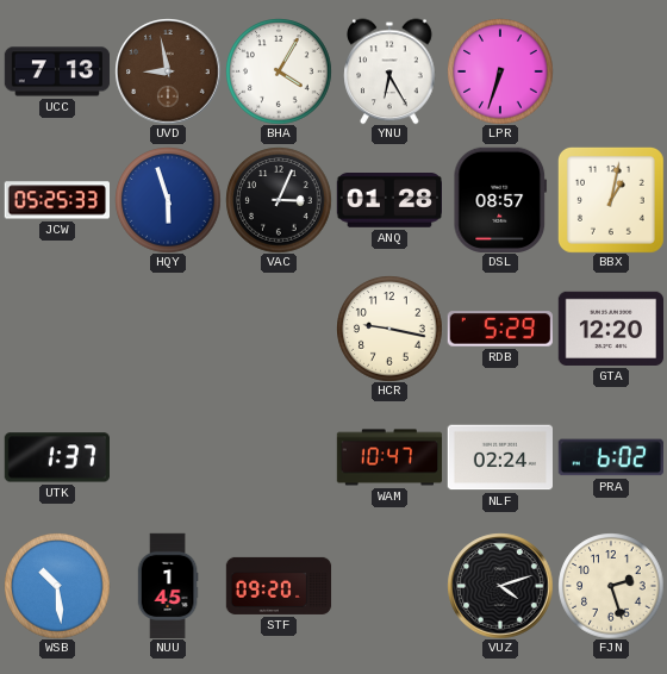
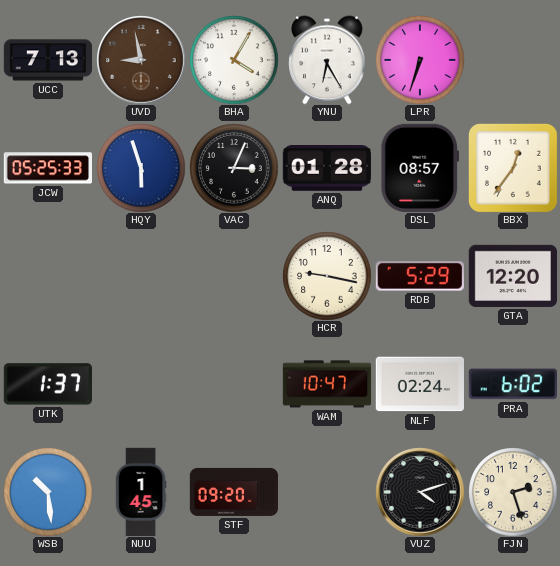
BBX: 1:02 -> 12:36 (513, 168)
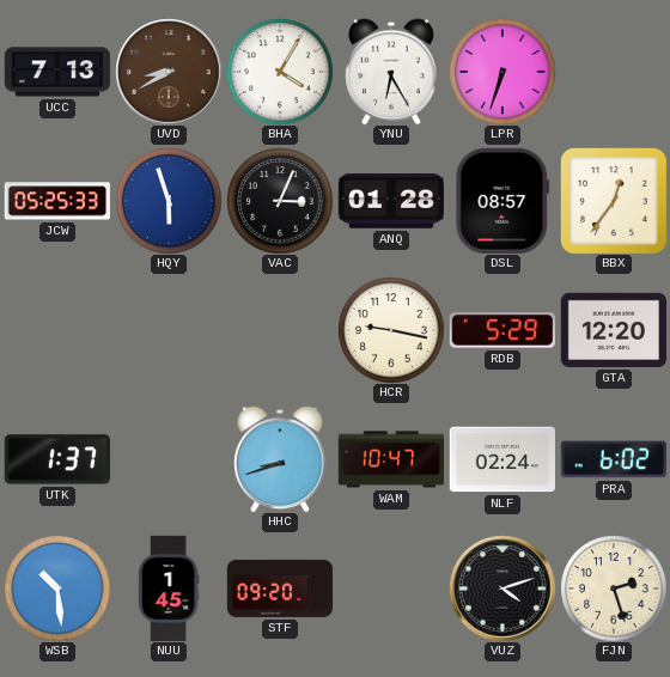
UVD: 8:58 -> 8:40 (169, 72)
HHC: none -> 8:42 (280, 459)
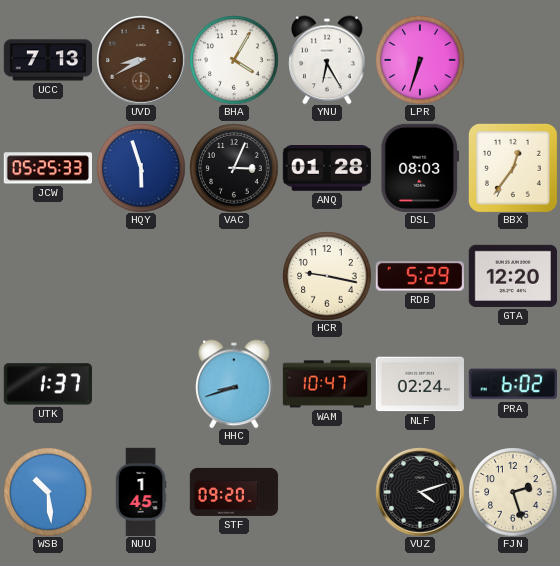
DSL: 08:57 -> 08:03 (420, 168)
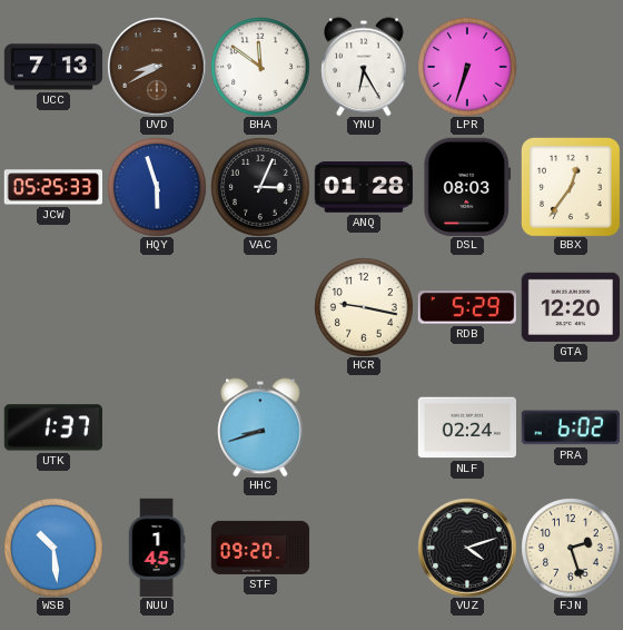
BHA: 4:05 -> 11:51 (260, 67)
WAM: 10:47 -> none (327, 384)
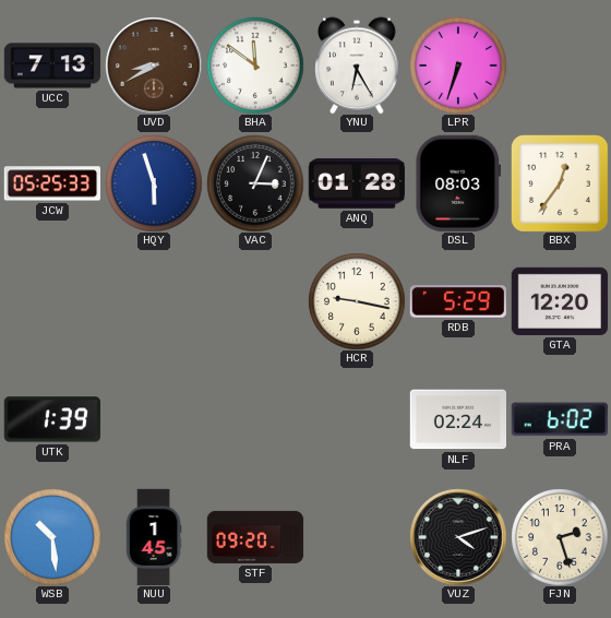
UTK: 1:37 -> 1:39 (51, 419)
HHC: 8:42 -> none (260, 427)
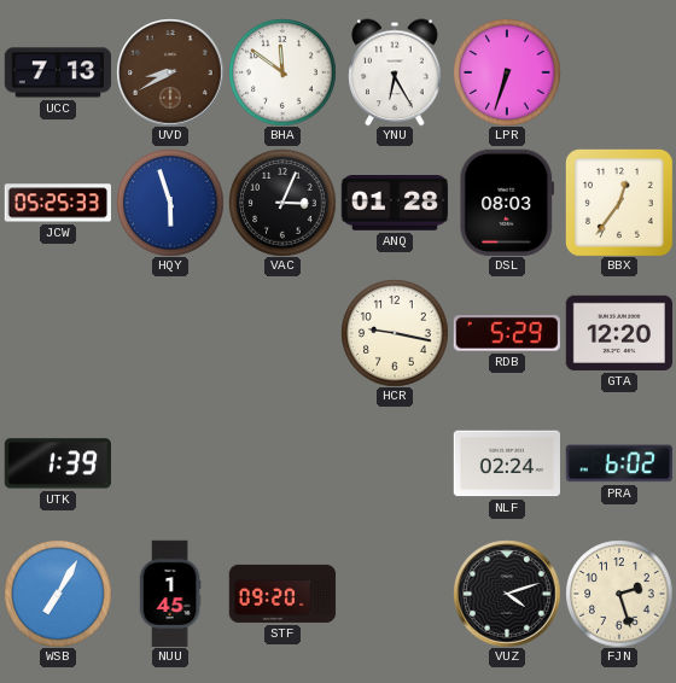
WSB: 10:29 -> 7:05 (58, 594)
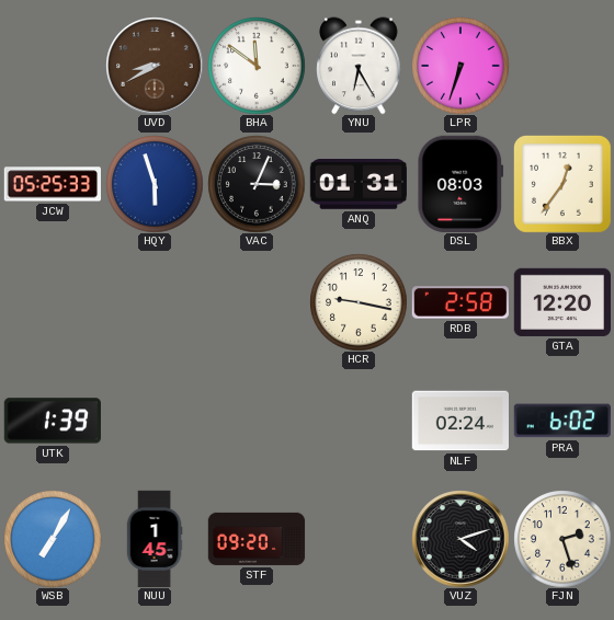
UCC: 7:13 -> none (58, 72)
ANQ: 01:28 -> 01:31 (357, 185)
RDB: 5:29 -> 2:58 (459, 302)
